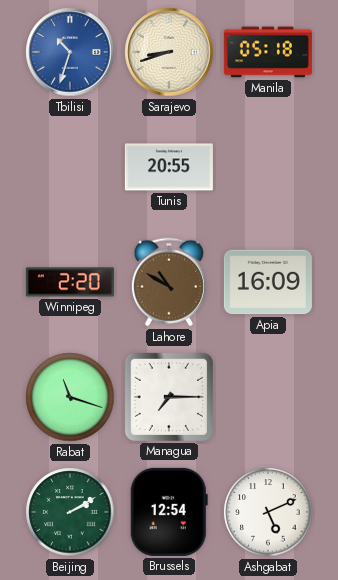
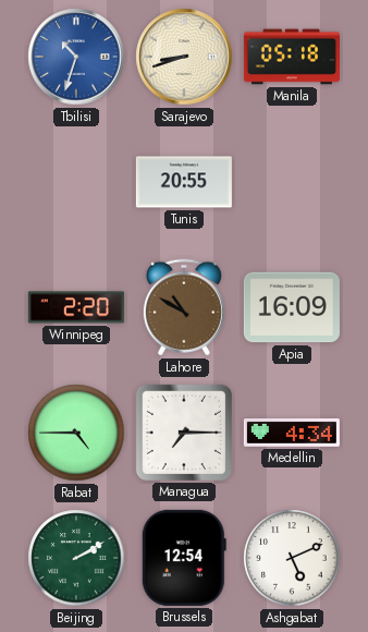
Rabat: 11:18 -> 4:45 (76, 433)
Medellin: none -> 4:34 (292, 434)
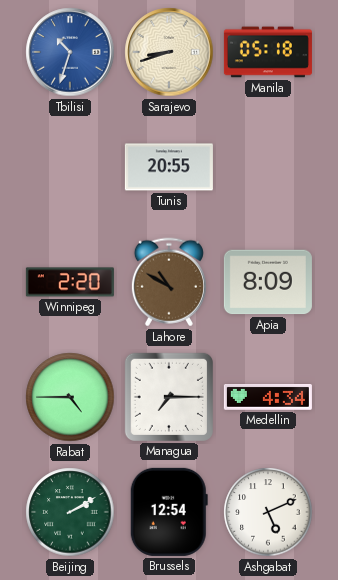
Apia: 16:09 -> 8:09 (268, 282)
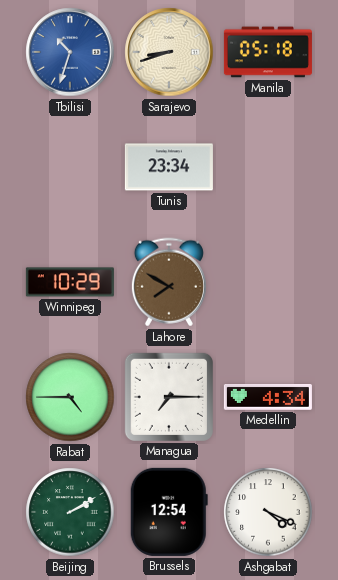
Tunis: 20:55 -> 23:34 (169, 167)
Winnipeg: 2:20 -> 10:29 (70, 282)
Lahore: 10:50 -> 7:50 (169, 282)
Apia: 8:09 -> none (268, 282)
Ashgabat: 5:11 -> 4:19 (268, 512)
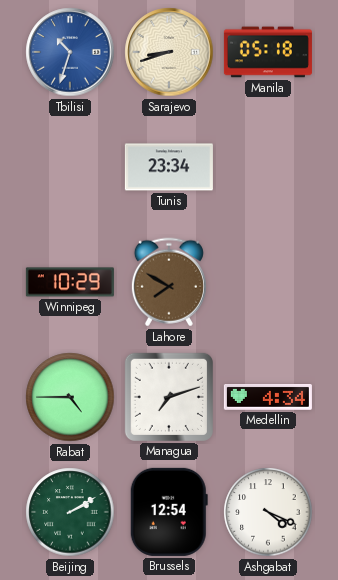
Managua: 7:15 -> 7:12 (169, 397)
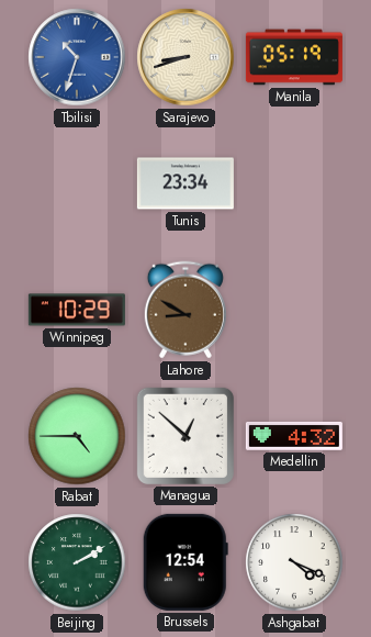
Manila: 05:18 -> 05:19 (294, 57)
Lahore: 7:50 -> 8:50 (185, 310)
Managua: 7:12 -> 12:52 (185, 436)
Medellin: 4:34 -> 4:32 (294, 437)
